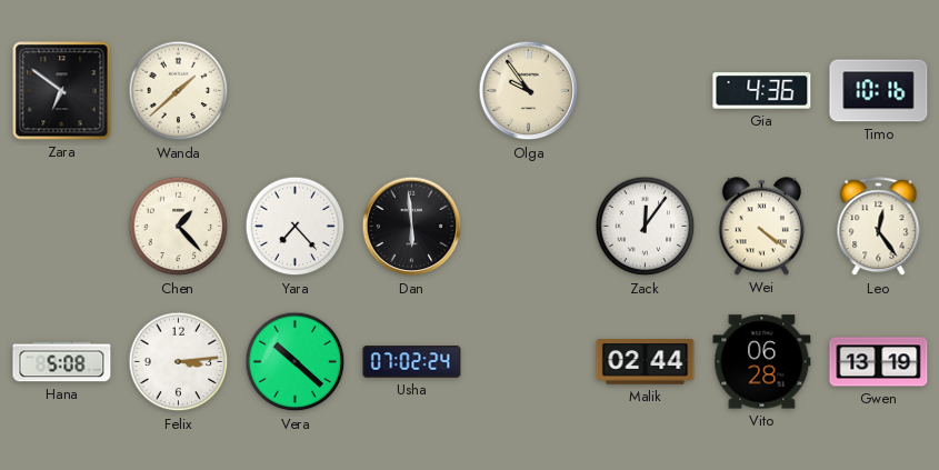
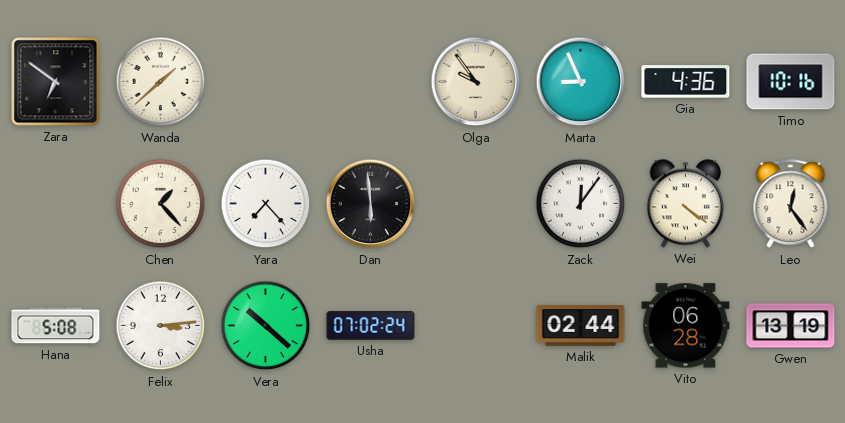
Marta: none -> 8:56 (581, 82)
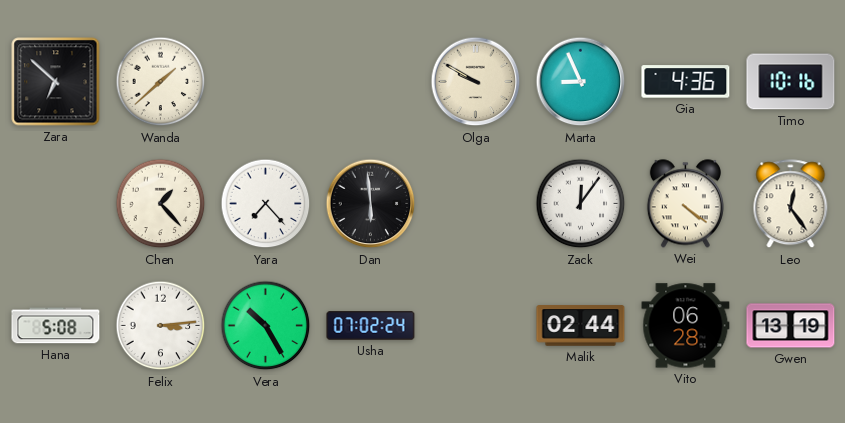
Zara: 6:51 -> 6:52 (56, 82)
Olga: 9:54 -> 9:50 (476, 82)
Vera: 10:22 -> 10:25 (266, 326)
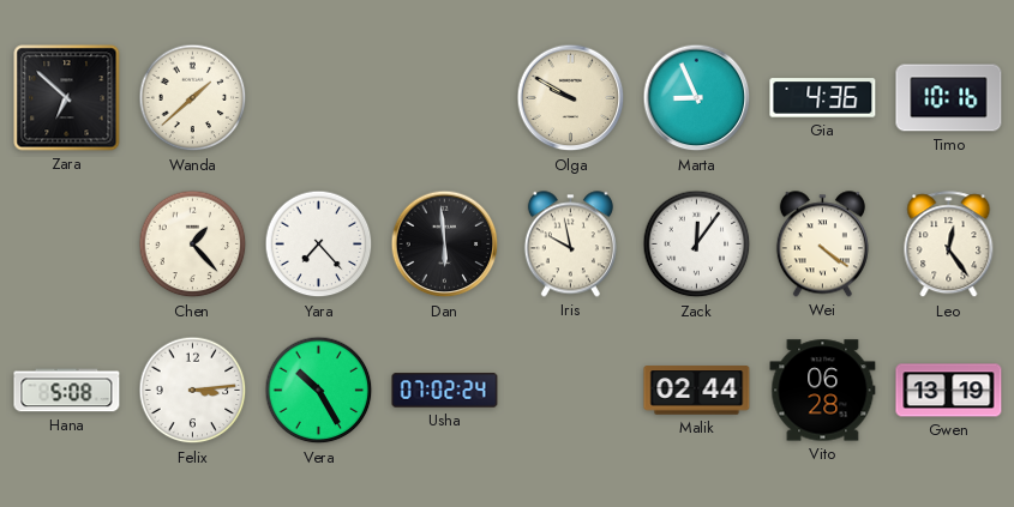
Iris: none -> 9:58 (570, 245)
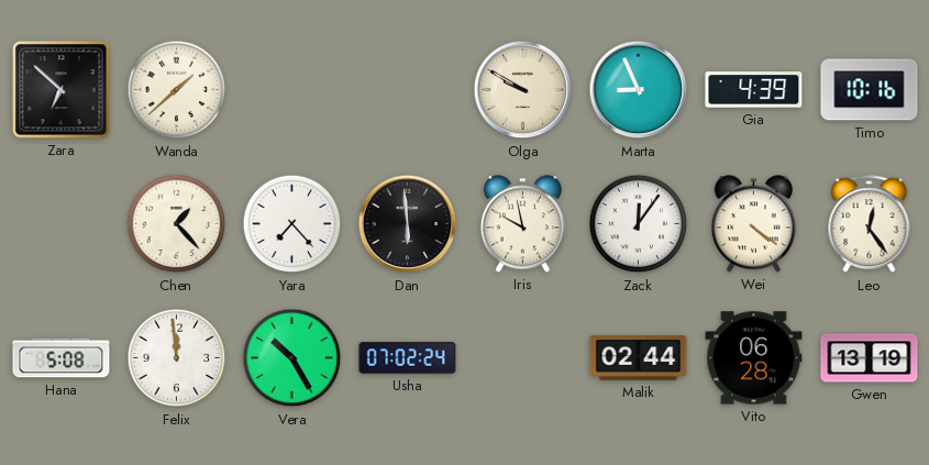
Gia: 4:36 -> 4:39 (754, 90)
Felix: 3:14 -> 11:59 (177, 358)
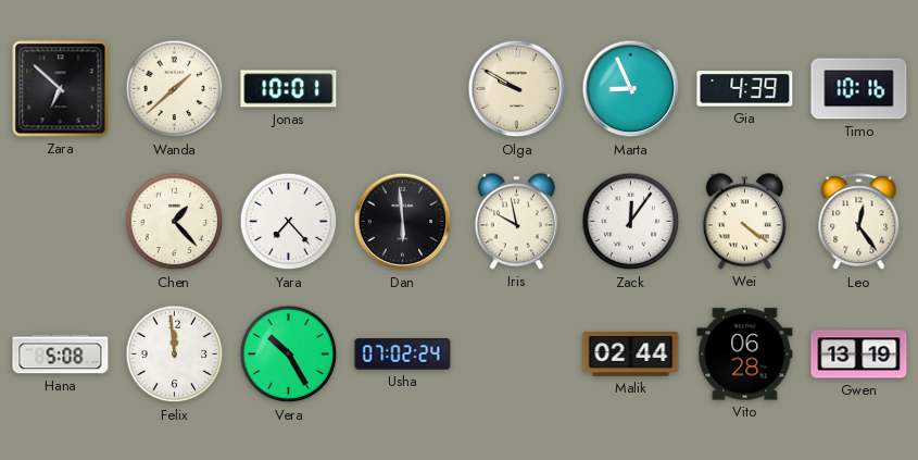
Jonas: none -> 10:01 (289, 89)
